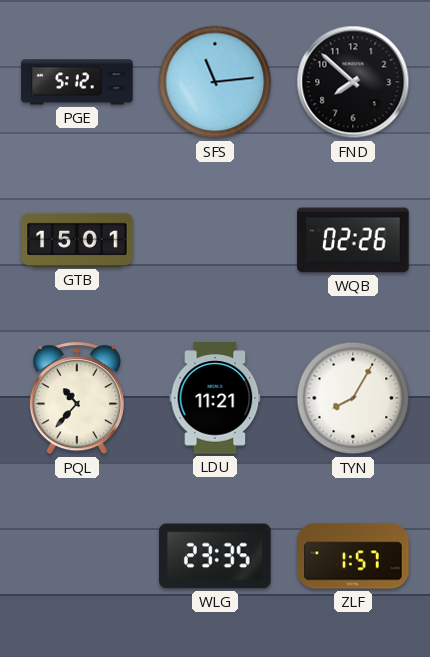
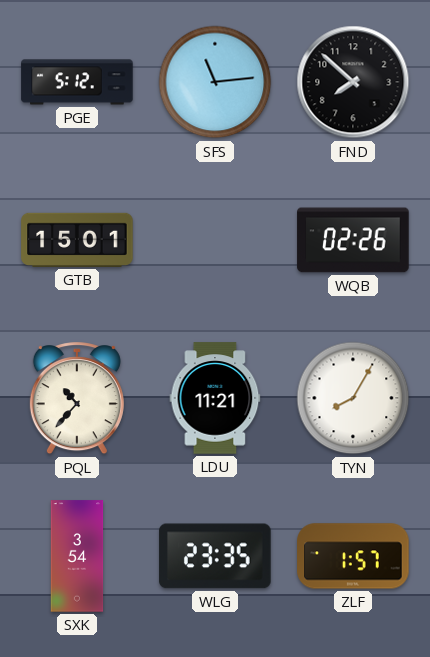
SXK: none -> 3:54 (77, 556)
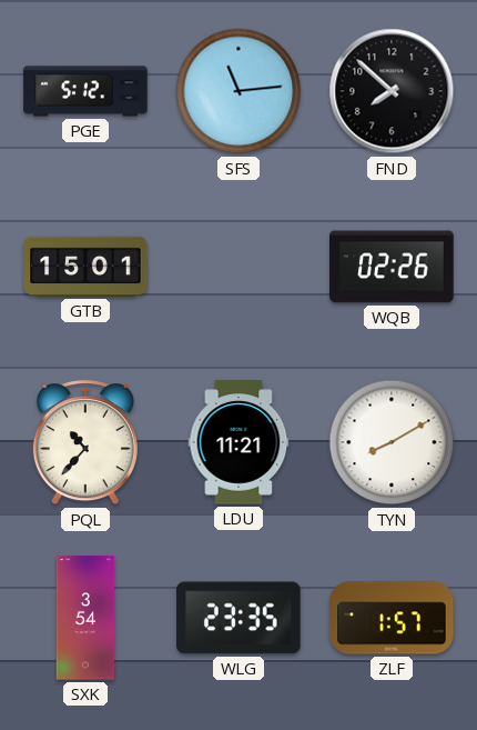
TYN: 8:05 -> 8:10 (392, 442)
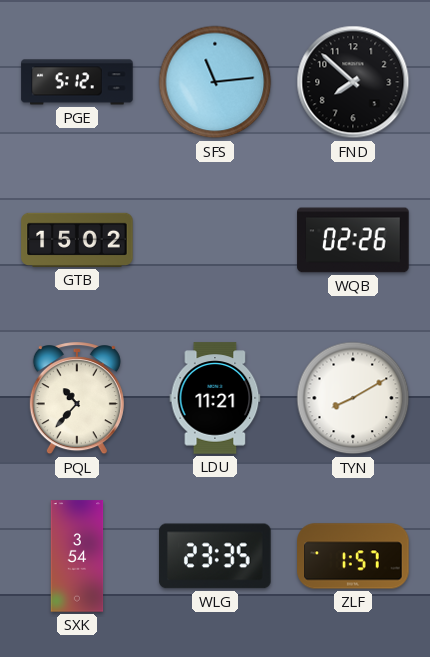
GTB: 15:01 -> 15:02 (77, 240)
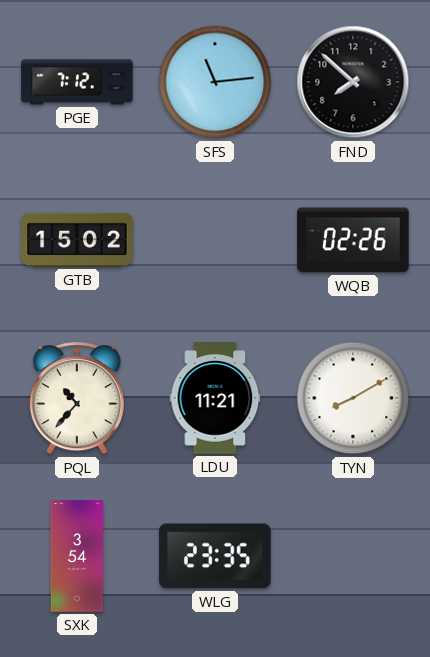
PGE: 5:12 -> 7:12 (77, 82)
ZLF: 1:57 -> none (353, 556)
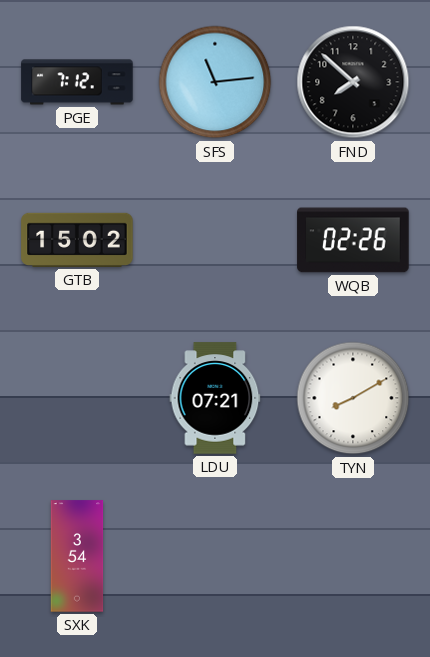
PQL: 10:37 -> none (77, 399)
LDU: 11:21 -> 07:21 (215, 398)
WLG: 23:35 -> none (215, 556)
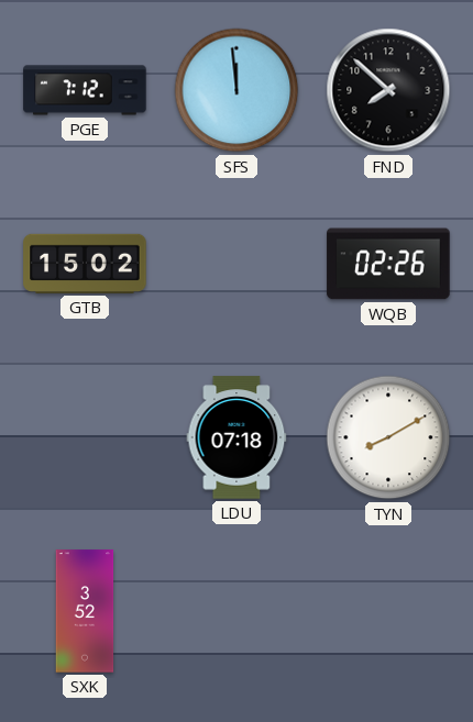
SFS: 11:14 -> 11:59 (237, 90)
LDU: 07:21 -> 07:18 (237, 437)
SXK: 3:54 -> 3:52 (85, 611)
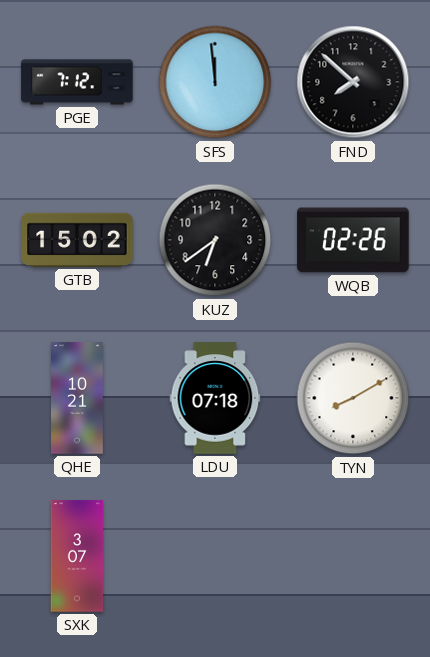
KUZ: none -> 6:39 (215, 240)
QHE: none -> 10:21 (78, 398)
SXK: 3:52 -> 3:07 (77, 556)
